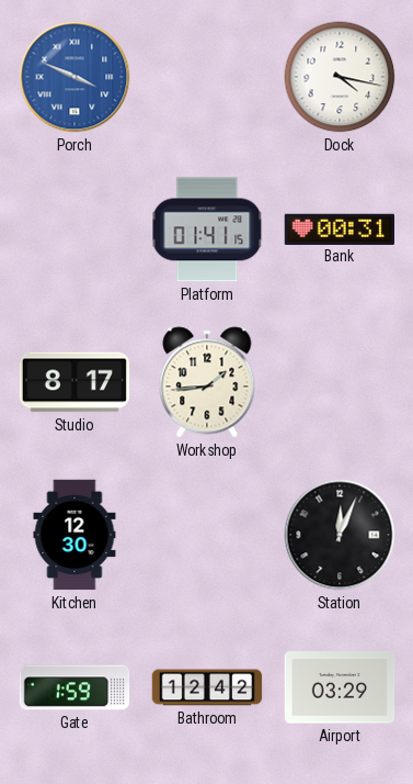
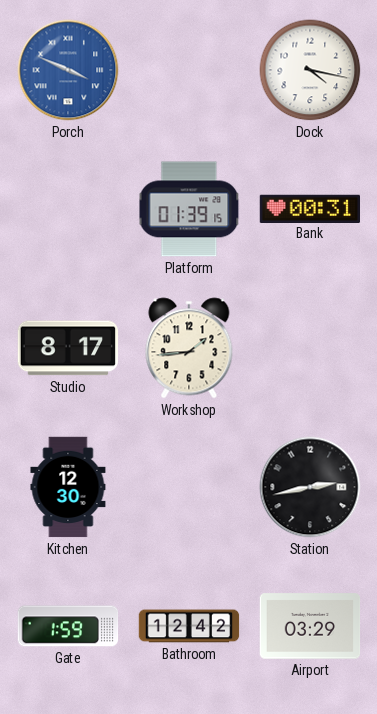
Platform: 01:41 -> 01:39 (189, 209)
Station: 12:04 -> 2:43 (310, 487)
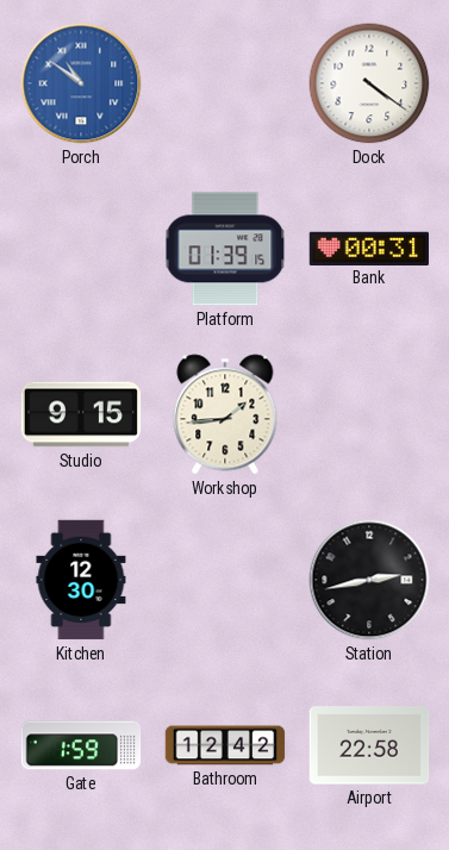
Porch: 3:49 -> 10:51 (81, 83)
Dock: 4:17 -> 4:21 (369, 83)
Studio: 8:17 -> 9:15 (81, 414)
Airport: 03:29 -> 22:58 (369, 745)
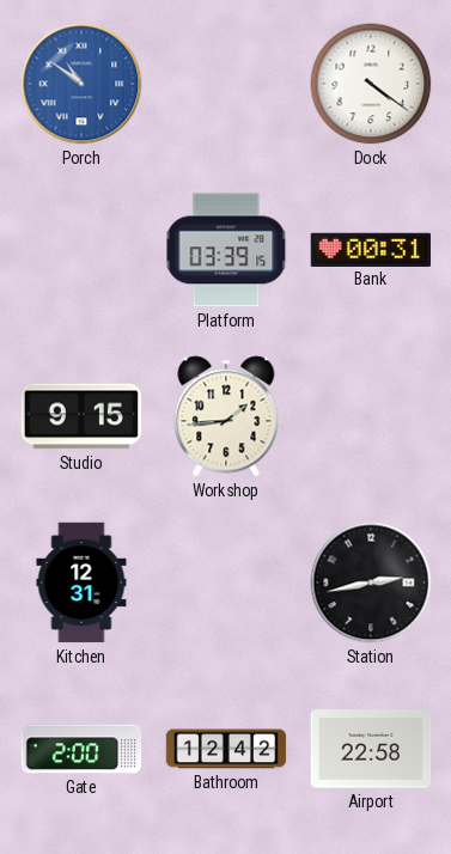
Platform: 01:39 -> 03:39 (226, 250)
Kitchen: 12:30 -> 12:31 (81, 582)
Gate: 1:59 -> 2:00 (81, 749)
